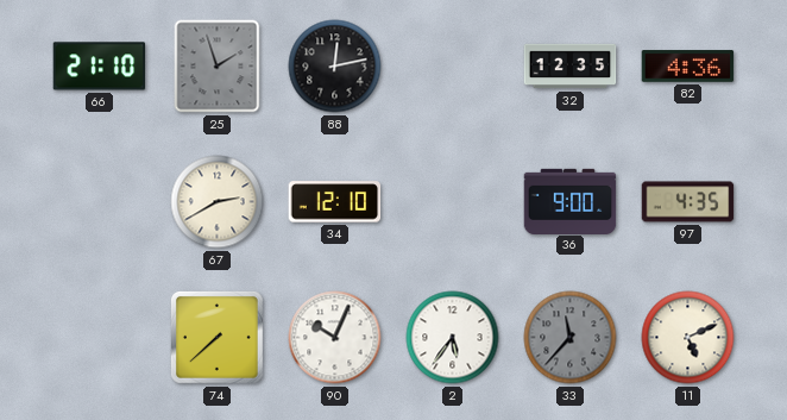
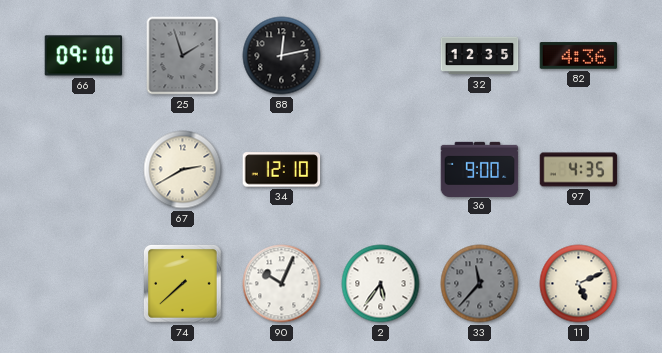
66: 21:10 -> 09:10 (84, 56)
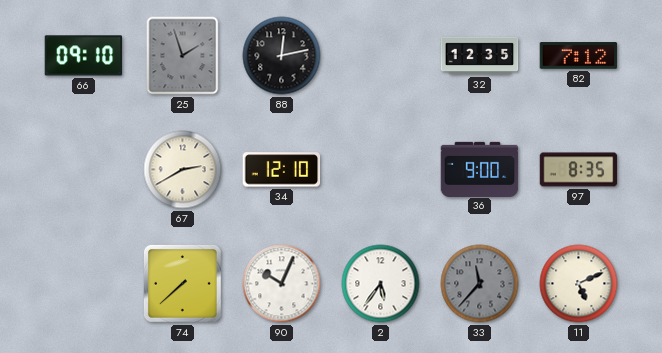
82: 4:36 -> 7:12 (579, 56)
97: 4:35 -> 8:35 (579, 170)
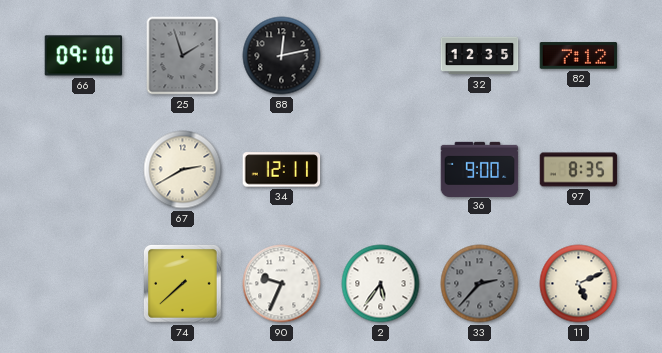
34: 12:10 -> 12:11 (282, 170)
90: 10:04 -> 9:34 (282, 284)
33: 11:37 -> 2:37 (480, 284)
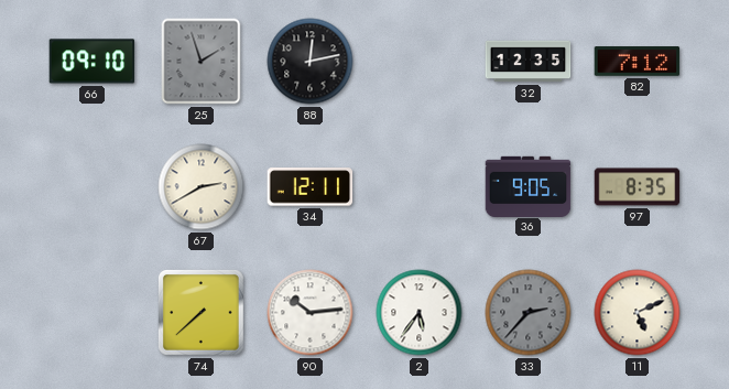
36: 9:00 -> 9:05 (529, 186)
90: 9:34 -> 10:14 (311, 313)
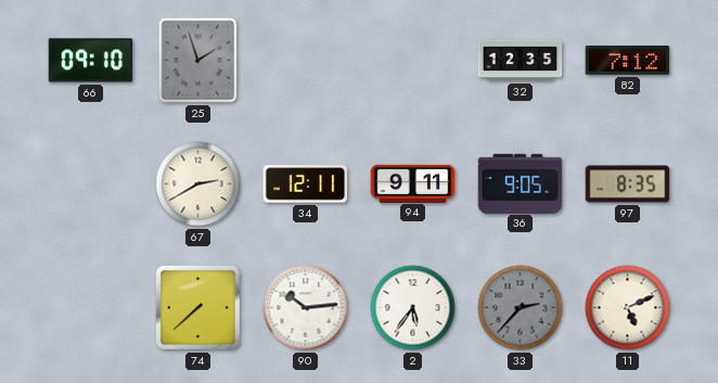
88: 12:13 -> none (311, 62)
94: none -> 9:11 (413, 183)
